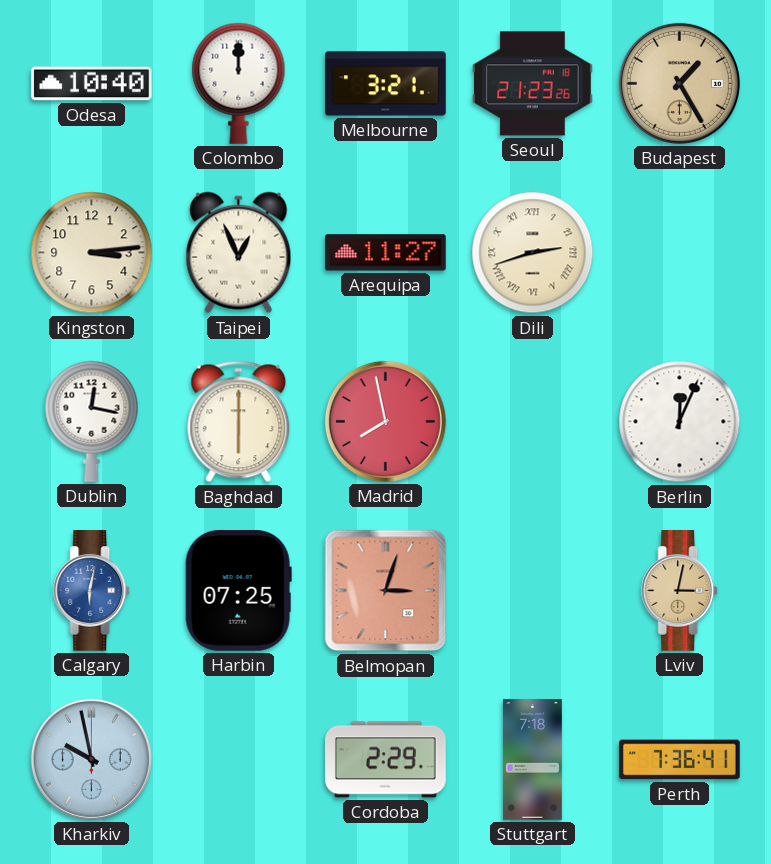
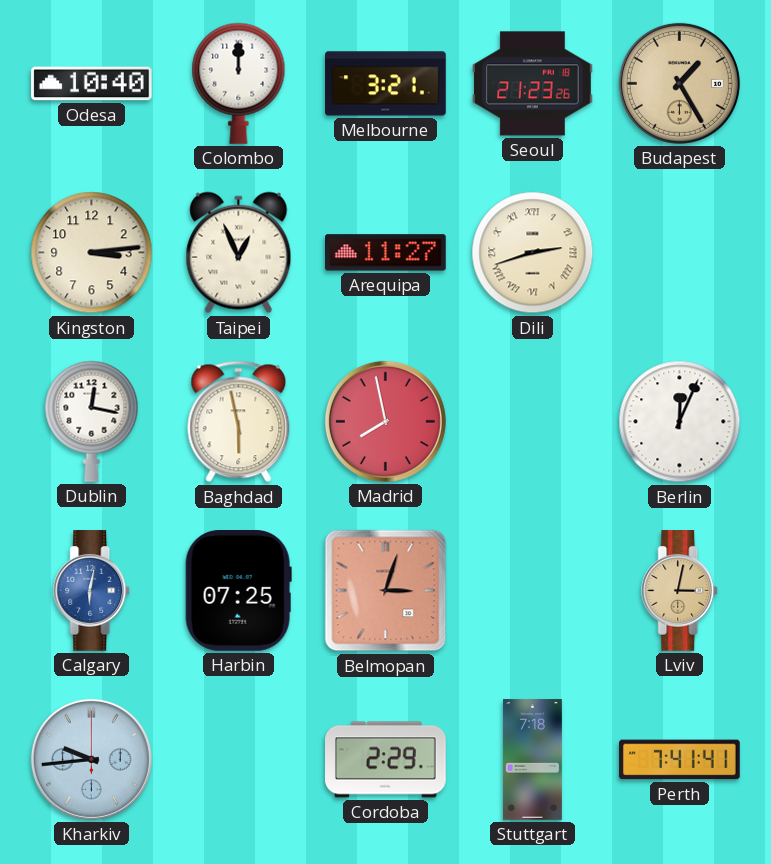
Baghdad: 6:00 -> 5:58 (239, 422)
Kharkiv: 9:58 -> 9:44 (91, 759)
Perth: 7:36 -> 7:41 (680, 760)
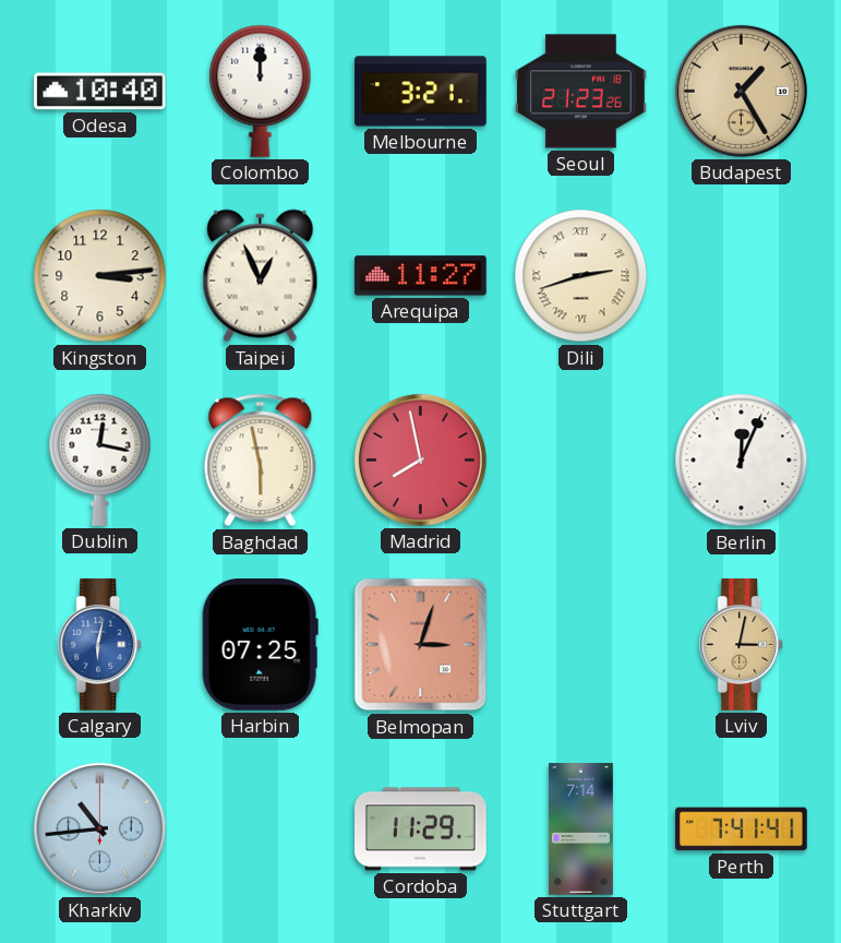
Kharkiv: 9:44 -> 10:44 (99, 828)
Cordoba: 2:29 -> 11:29 (421, 829)
Stuttgart: 7:18 -> 7:14 (580, 829)
